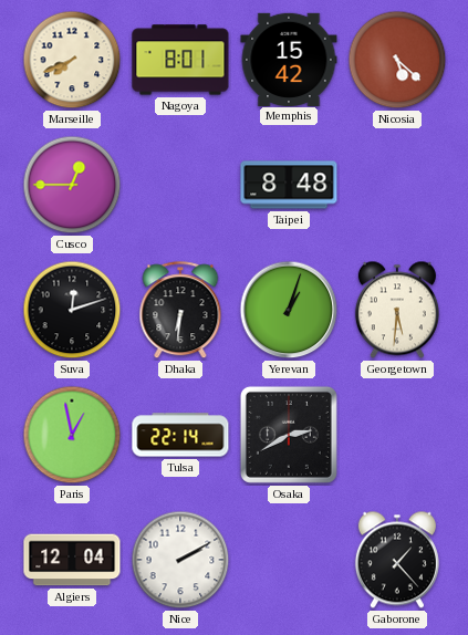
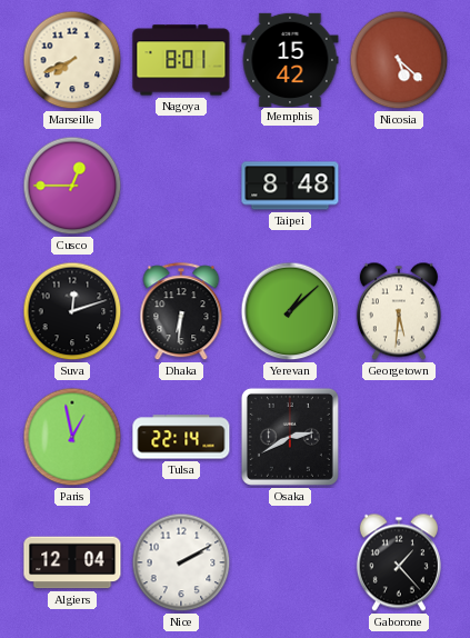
Yerevan: 1:03 -> 1:08 (290, 311)
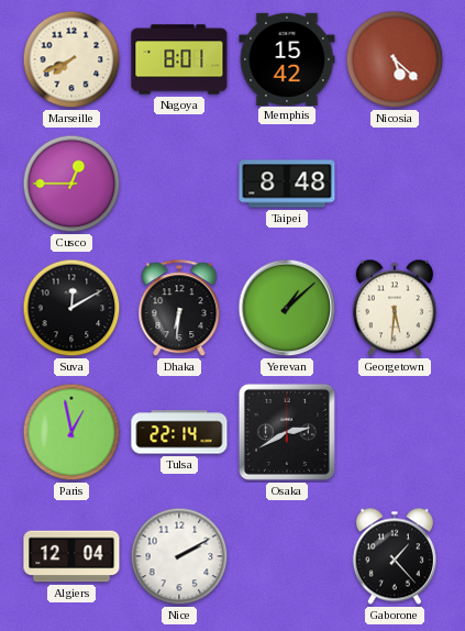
Suva: 12:12 -> 12:10 (71, 308)
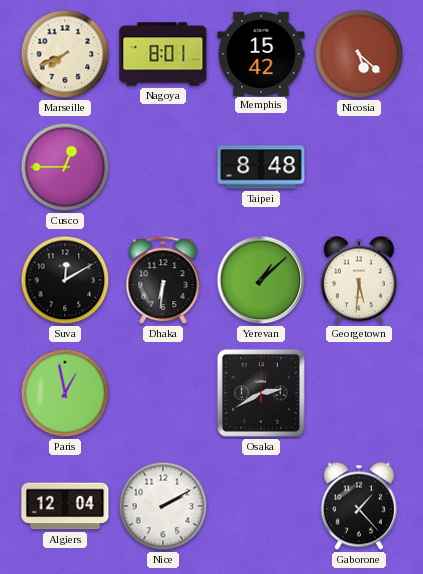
Tulsa: 22:14 -> none (179, 432)
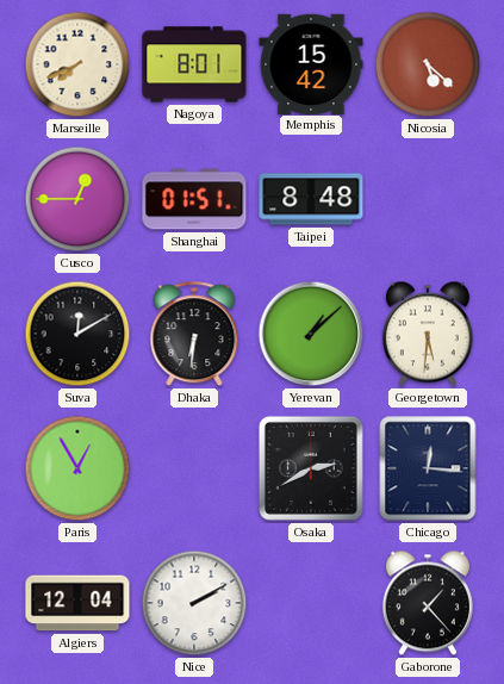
Shanghai: none -> 01:51 (194, 199)
Paris: 12:58 -> 12:55 (77, 468)
Chicago: none -> 12:16 (428, 468)
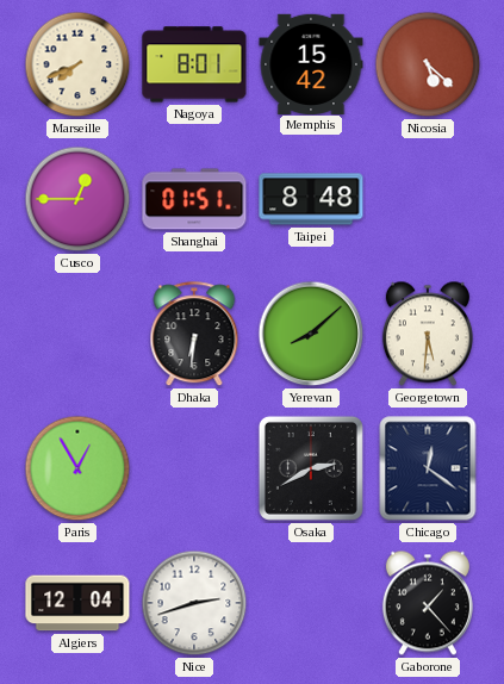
Suva: 12:10 -> none (77, 334)
Yerevan: 1:08 -> 8:08 (311, 334)
Chicago: 12:16 -> 12:21 (428, 468)
Nice: 2:10 -> 2:42 (194, 603)
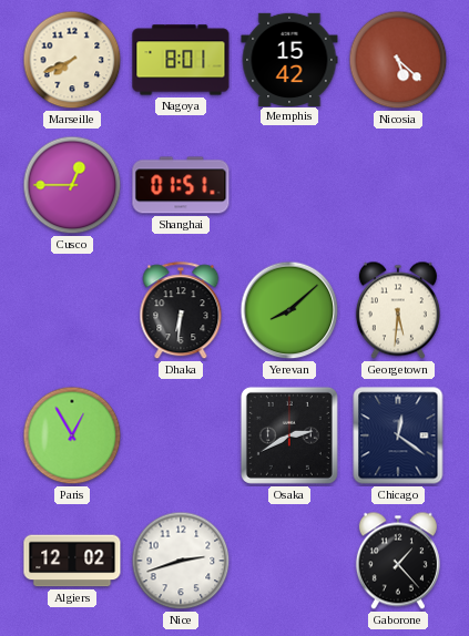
Taipei: 8:48 -> none (311, 199)
Algiers: 12:04 -> 12:02 (72, 561)
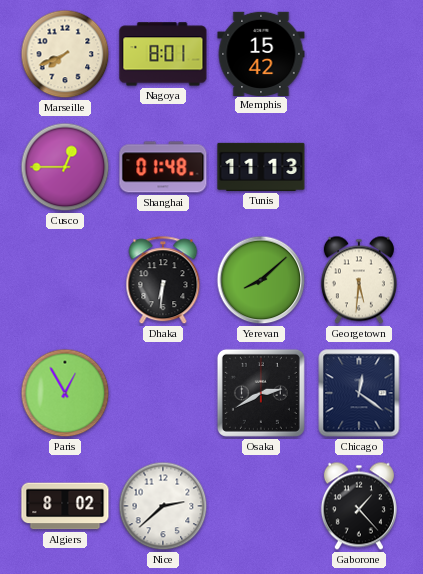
Nicosia: 5:22 -> none (398, 60)
Shanghai: 01:51 -> 01:48 (163, 167)
Tunis: none -> 11:13 (261, 167)
Algiers: 12:02 -> 8:02 (65, 506)
Nice: 2:42 -> 2:38 (163, 506)
